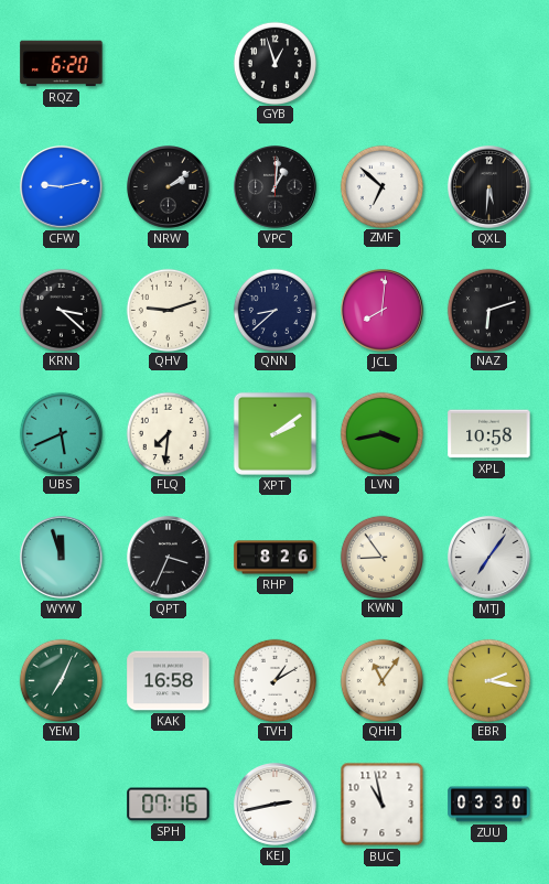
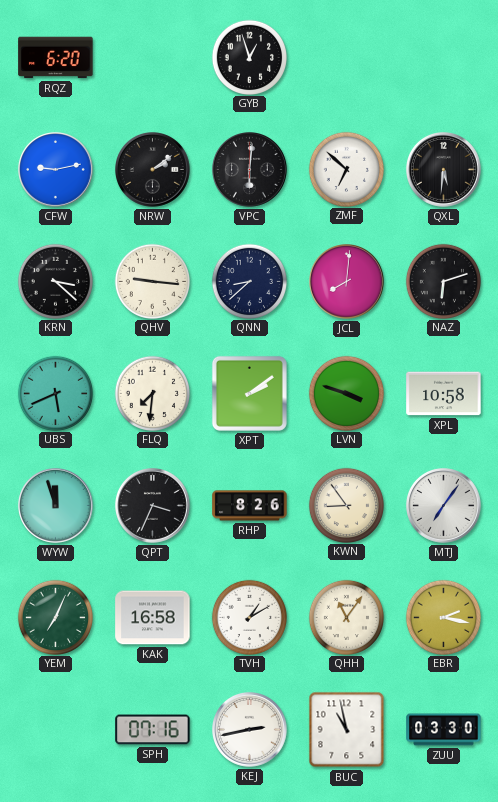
VPC: 1:01 -> 6:01 (250, 170)
QHV: 9:12 -> 9:16 (152, 281)
LVN: 3:43 -> 3:48 (346, 393)
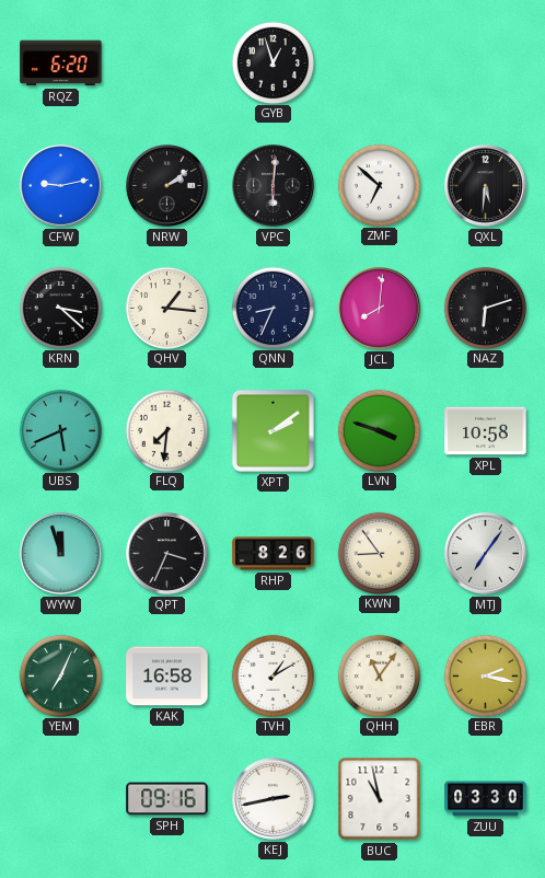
QHV: 9:16 -> 1:16 (166, 308)
QNN: 8:38 -> 8:34 (272, 308)
SPH: 07:16 -> 09:16 (167, 799)
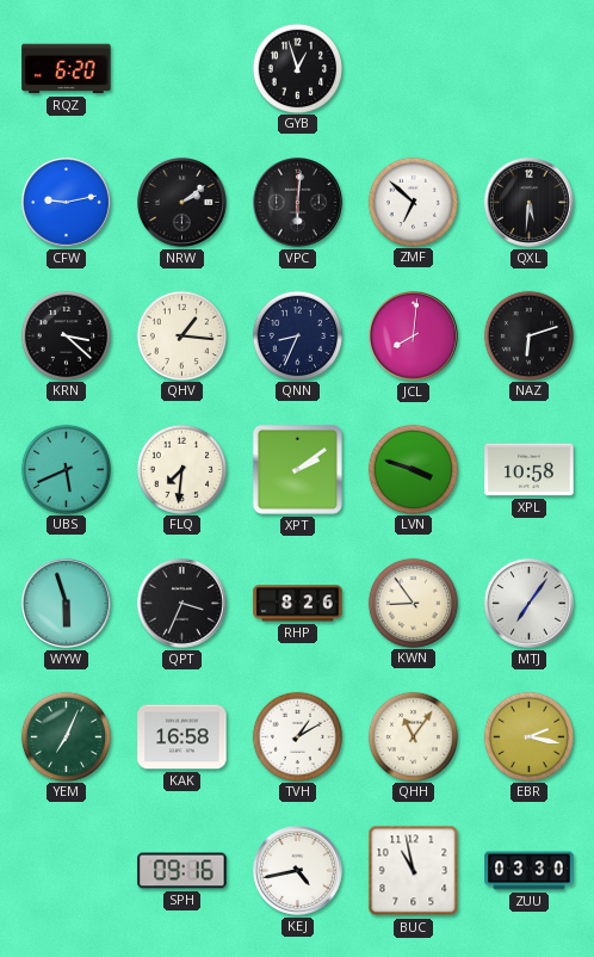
WYW: 11:57 -> 5:57 (67, 604)
KEJ: 2:43 -> 4:43 (298, 871)
